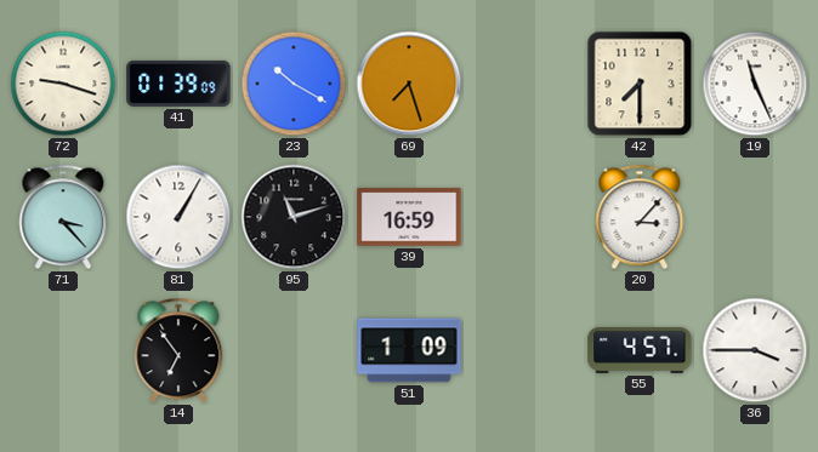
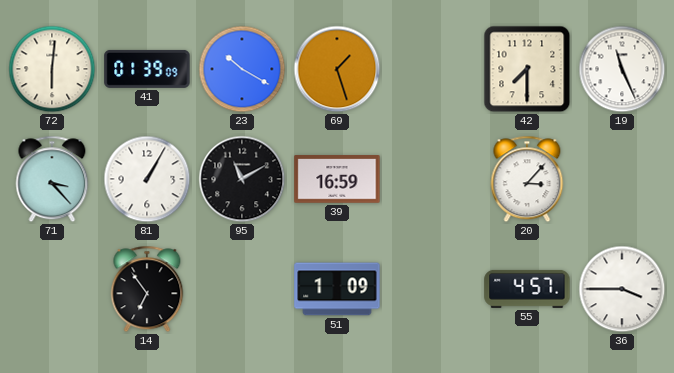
72: 9:18 -> 6:01 (52, 69)
69: 7:27 -> 1:27 (337, 69)
95: 11:12 -> 11:10 (242, 179)
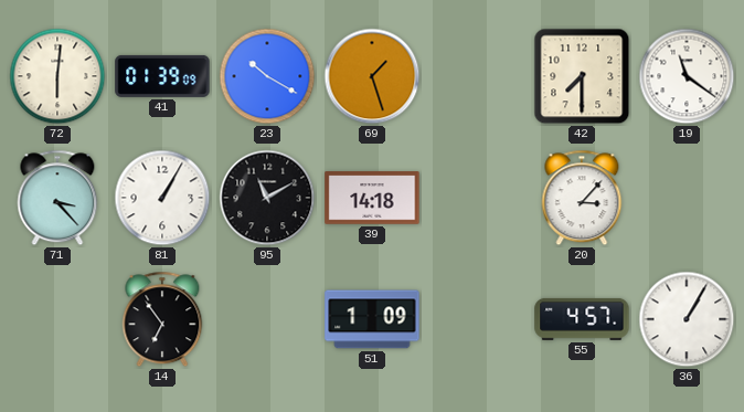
19: 11:26 -> 11:21 (687, 76)
39: 16:59 -> 14:18 (372, 198)
36: 3:45 -> 1:05 (687, 319)
